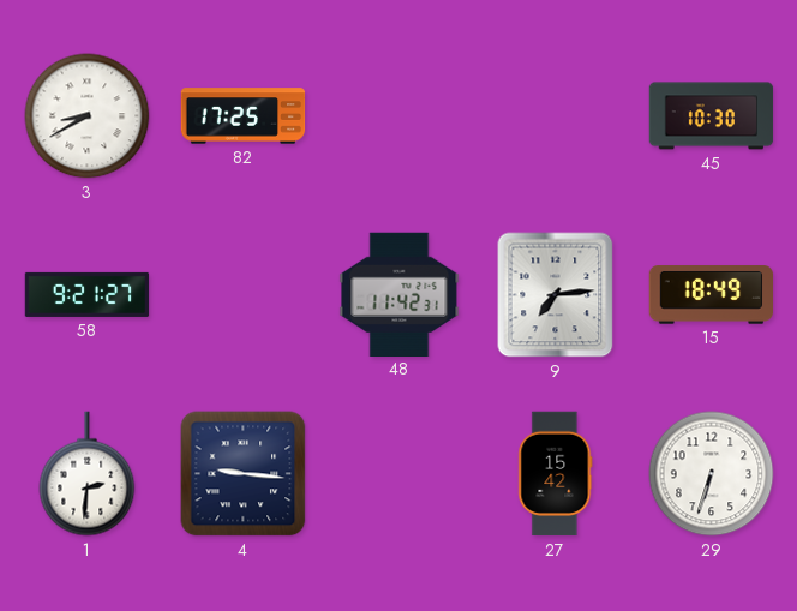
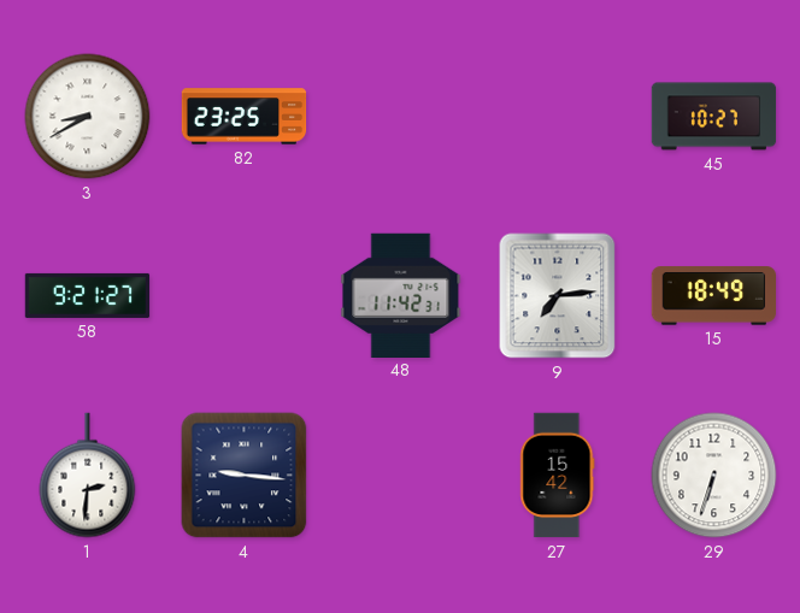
82: 17:25 -> 23:25 (245, 117)
45: 10:30 -> 10:27 (714, 117)
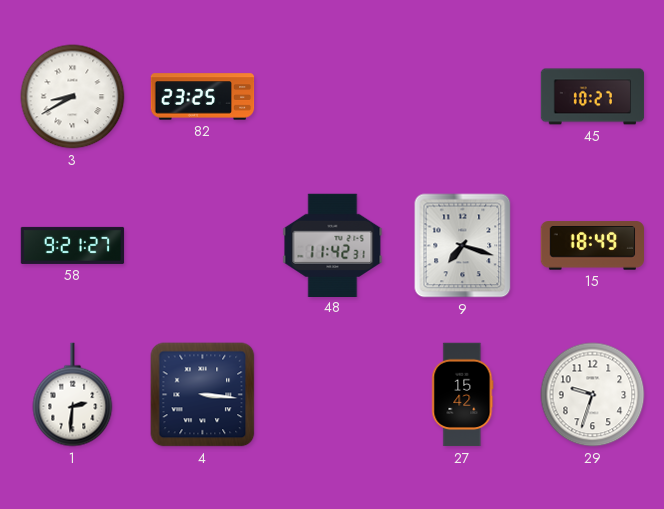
9: 7:14 -> 7:18 (463, 246)
4: 9:16 -> 3:16 (203, 395)
29: 6:33 -> 9:33 (593, 395)
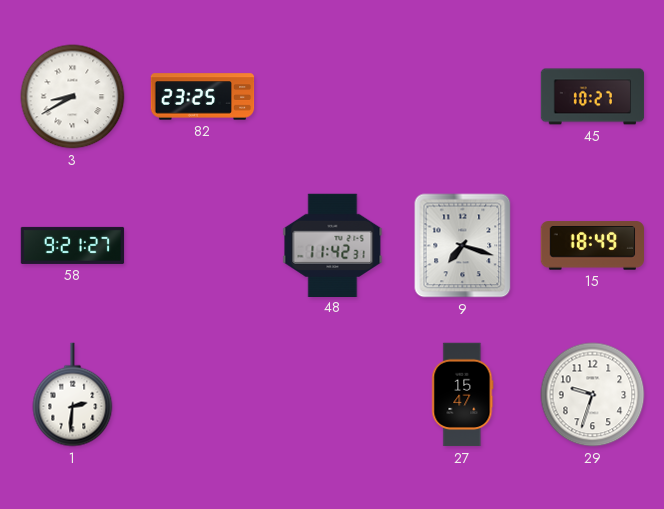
4: 3:16 -> none (203, 395)
27: 15:42 -> 15:47 (463, 395)
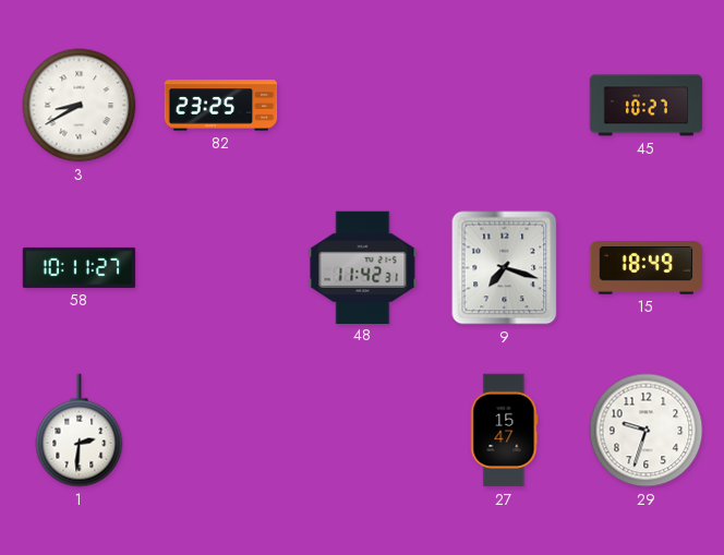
58: 9:21 -> 10:11 (80, 267)
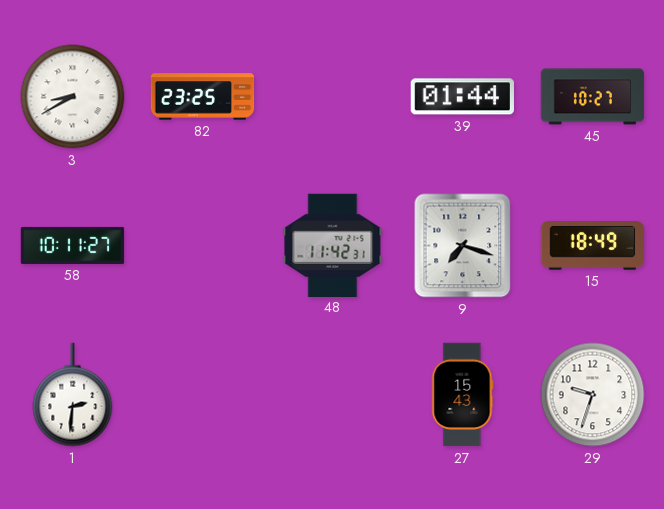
39: none -> 01:44 (462, 97)
27: 15:47 -> 15:43 (463, 395)
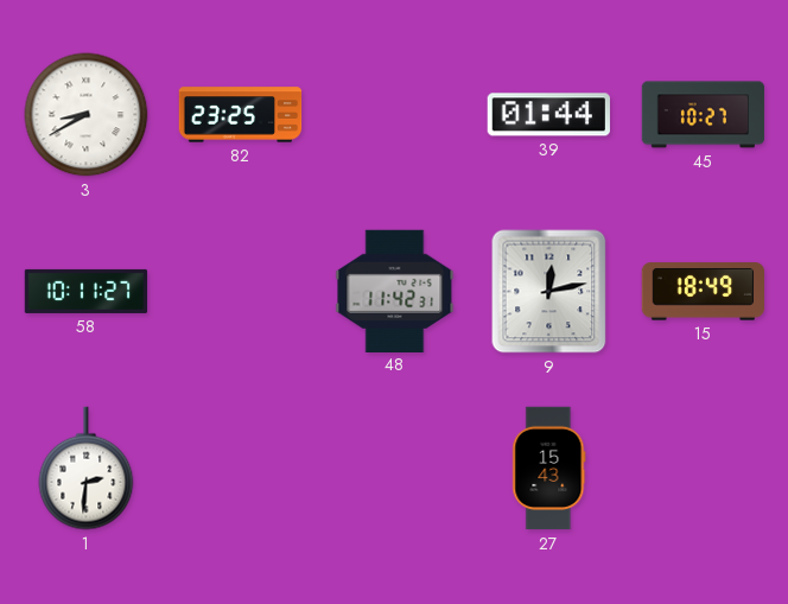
9: 7:18 -> 12:13 (549, 292)
29: 9:33 -> none (593, 395)
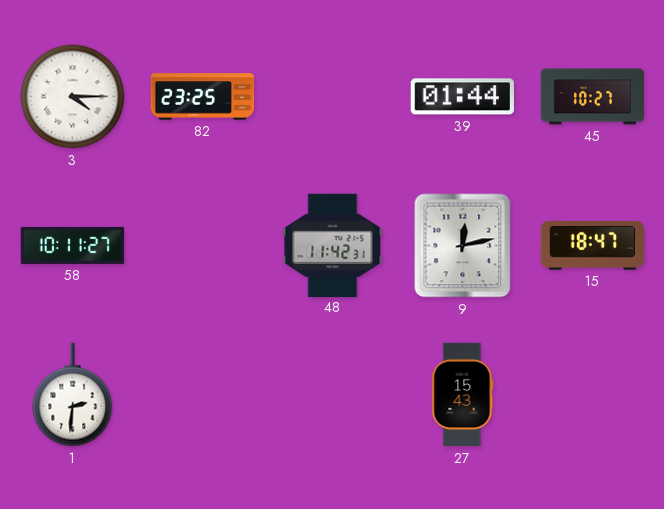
3: 8:40 -> 4:15 (73, 97)
15: 18:49 -> 18:47 (593, 246)
